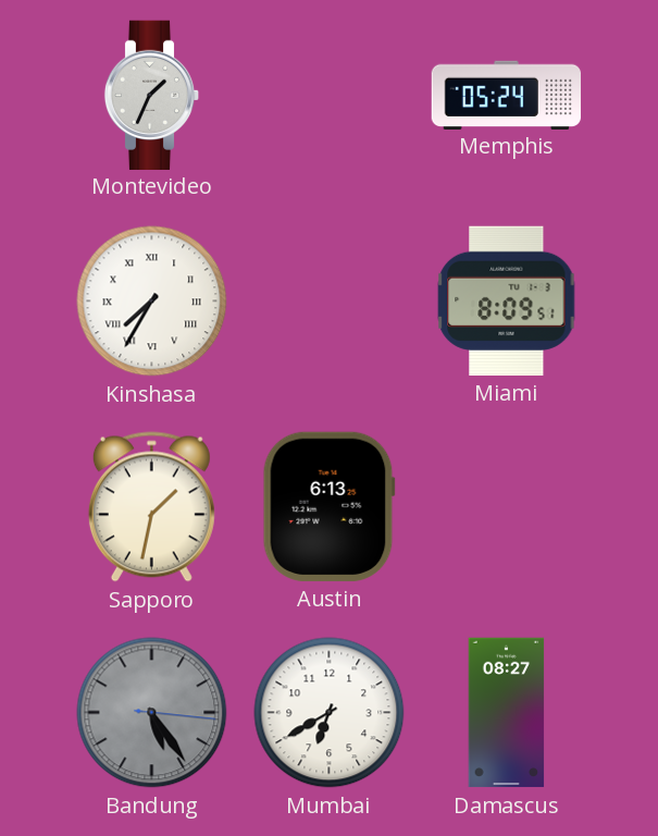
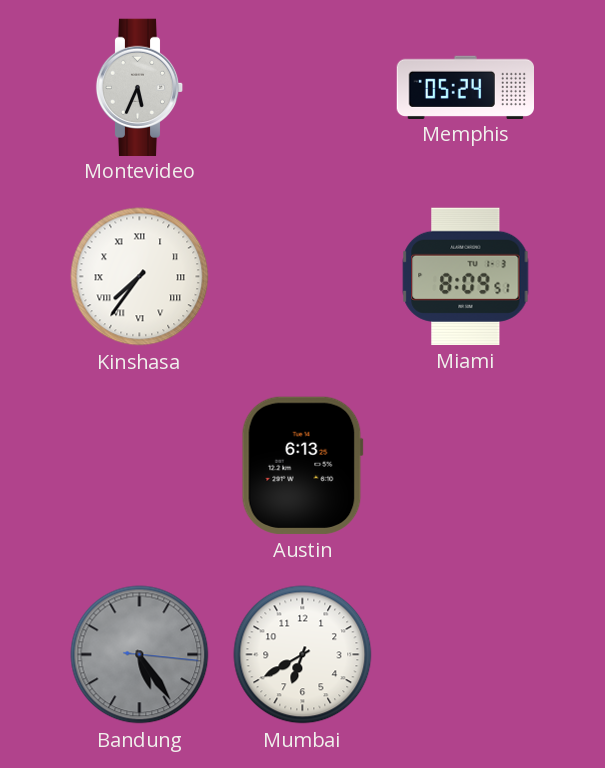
Montevideo: 1:34 -> 5:34 (140, 87)
Kinshasa: 7:35 -> 7:36 (140, 277)
Sapporo: 1:32 -> none (151, 507)
Damascus: 08:27 -> none (507, 713)
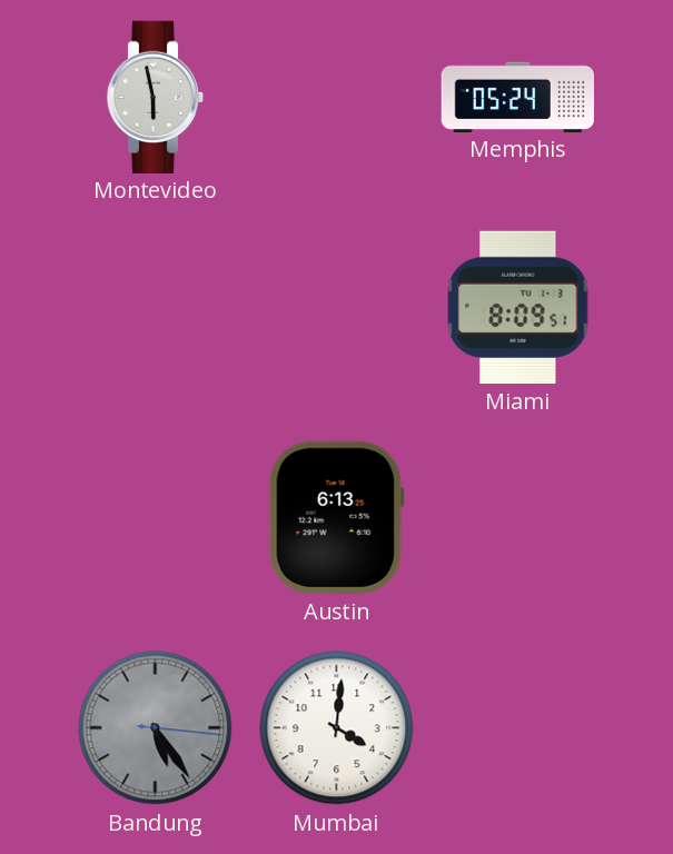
Montevideo: 5:34 -> 5:58 (156, 97)
Kinshasa: 7:36 -> none (140, 277)
Mumbai: 6:40 -> 4:01 (337, 728)
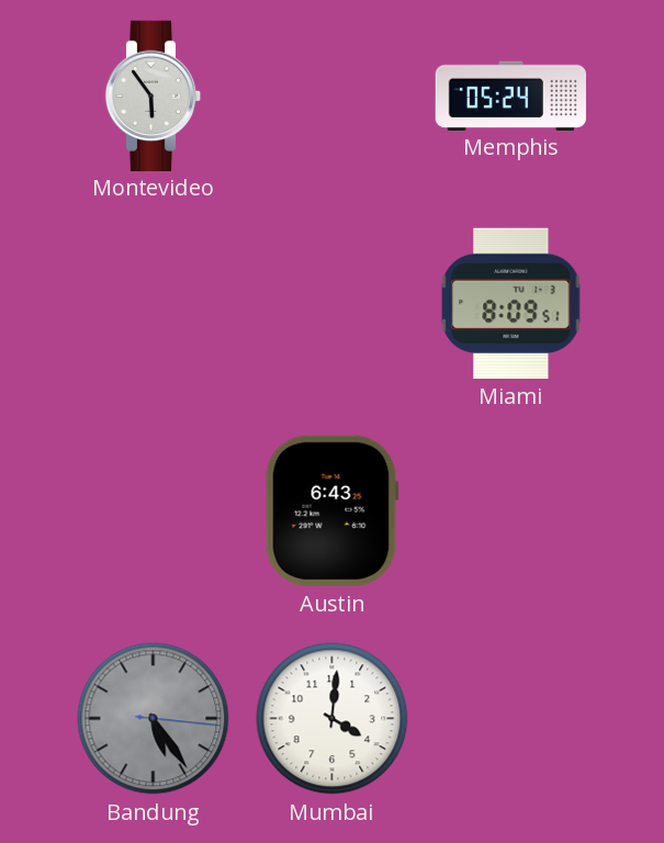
Montevideo: 5:58 -> 5:54 (154, 95)
Austin: 6:13 -> 6:43 (331, 510)
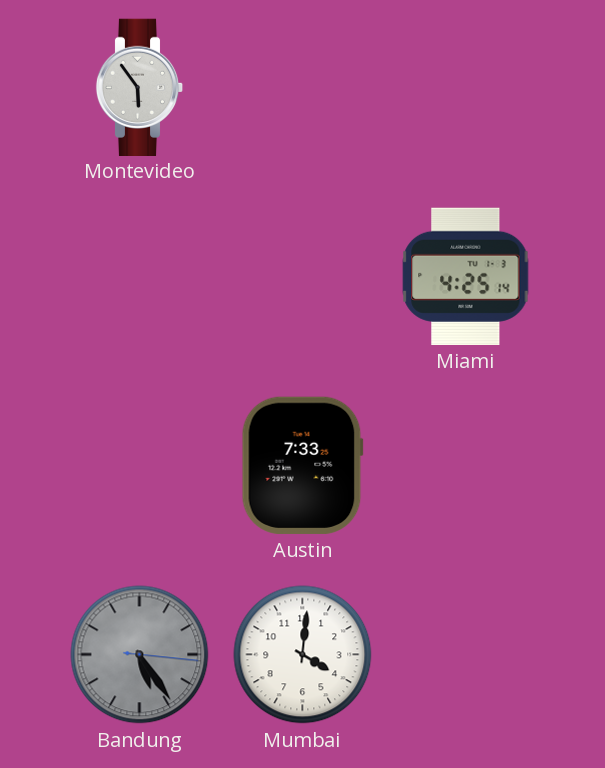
Memphis: 05:24 -> none (510, 95)
Miami: 8:09 -> 4:25 (466, 276)
Austin: 6:43 -> 7:33 (302, 465)
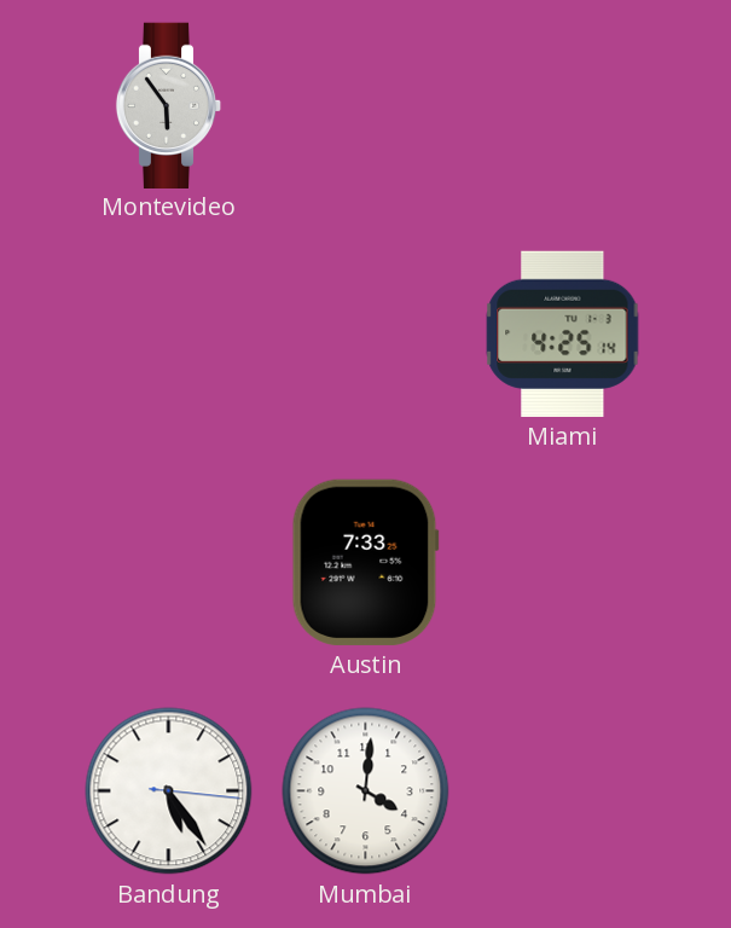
Bandung dial: grey -> white (169, 791)
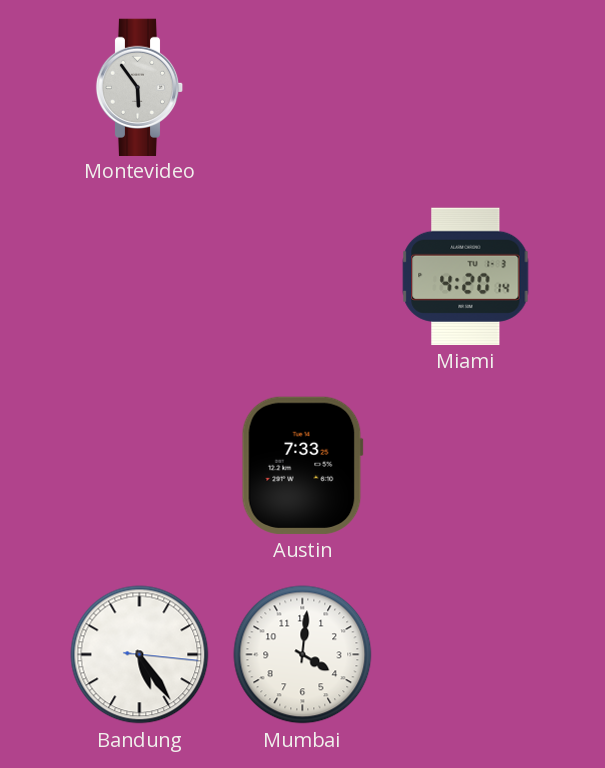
Miami: 4:25 -> 4:20 (466, 276)
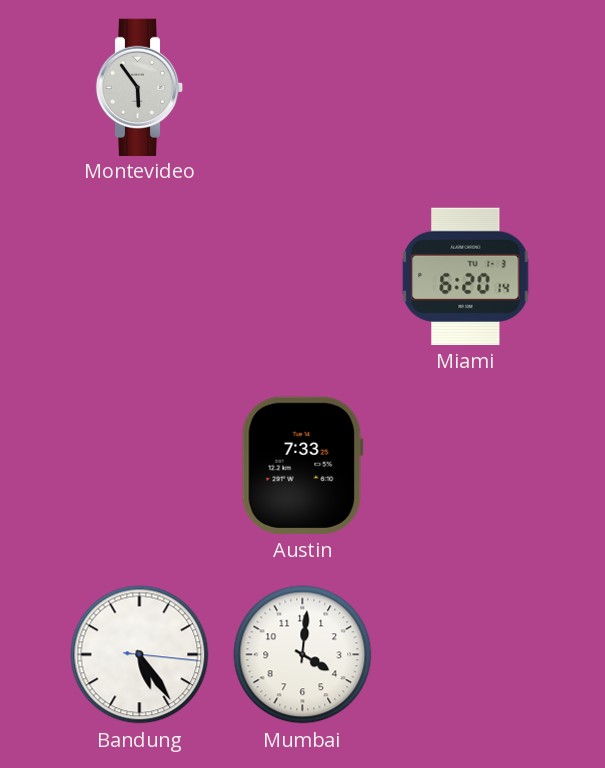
Miami: 4:20 -> 6:20 (466, 276)
